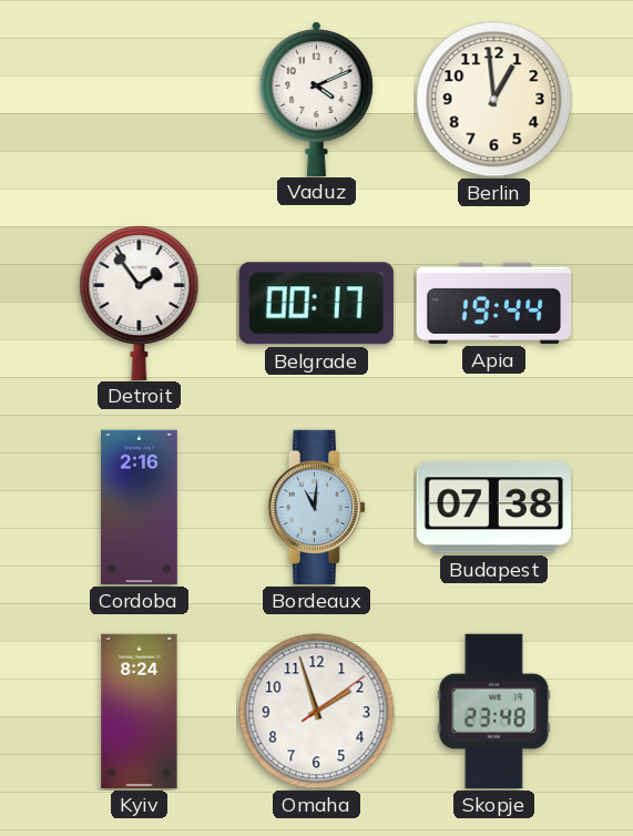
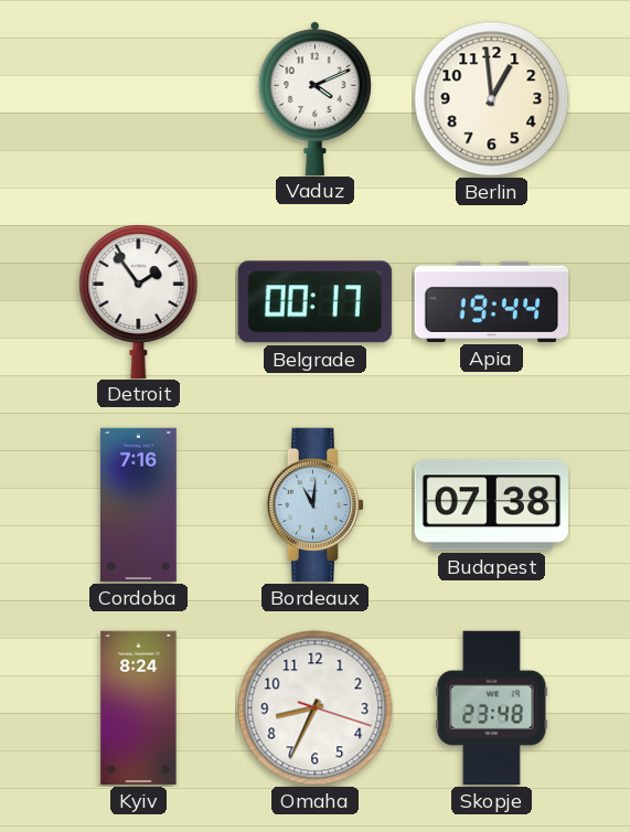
Cordoba: 2:16 -> 7:16 (138, 505)
Omaha: 1:57 -> 8:34 (316, 708)
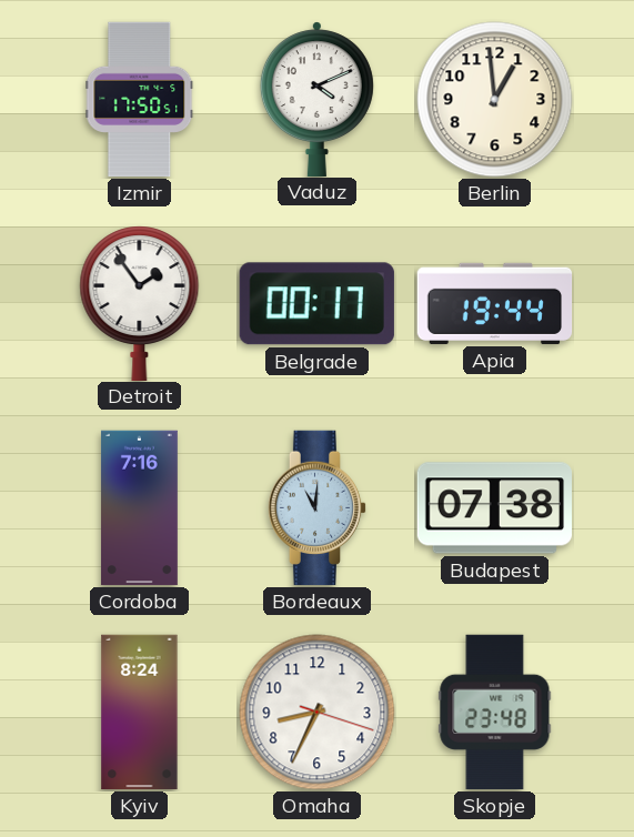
Izmir: none -> 17:50 (140, 100)
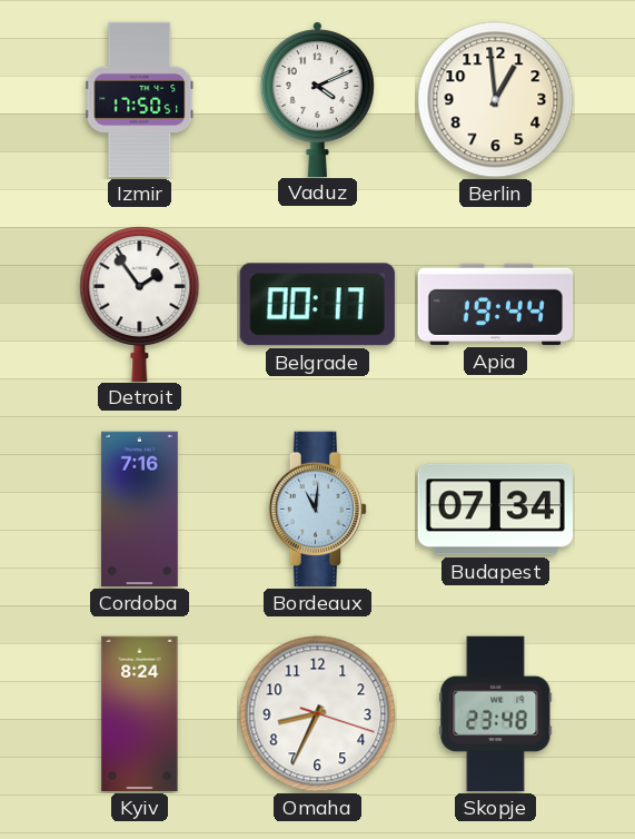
Budapest: 07:38 -> 07:34 (495, 510)
